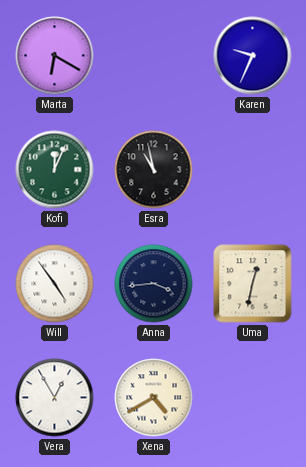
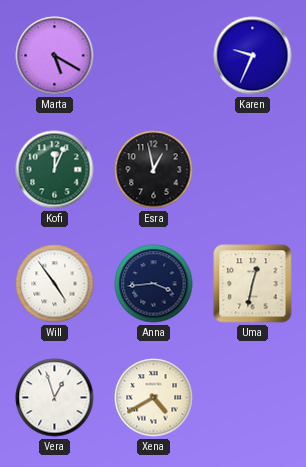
Marta: 6:20 -> 5:20 (55, 56)
Esra: 10:58 -> 12:58 (154, 170)
Vera: 12:55 -> 12:57 (55, 398)
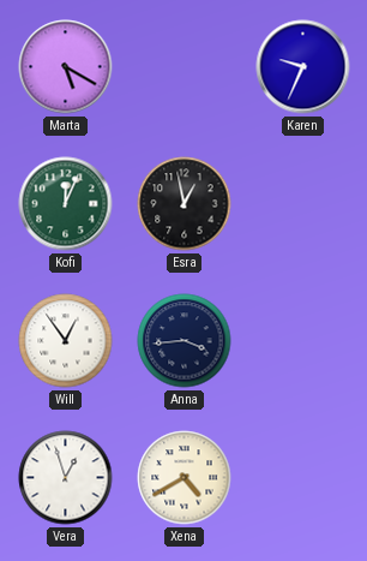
Will: 4:54 -> 12:54 (66, 341)
Uma: 12:32 -> none (253, 284)
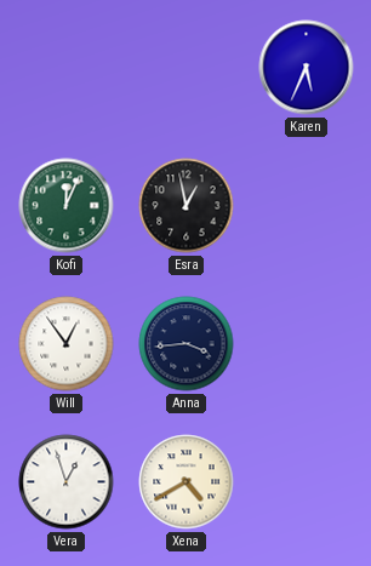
Marta: 5:20 -> none (66, 67)
Karen: 9:34 -> 5:34 (307, 68)
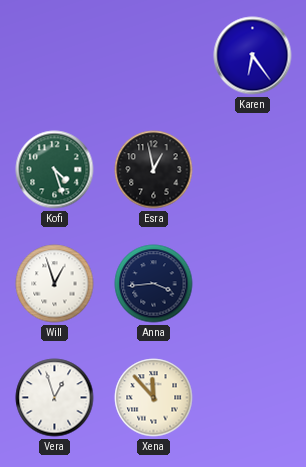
Karen: 5:34 -> 6:24 (253, 56)
Kofi: 12:04 -> 4:27 (55, 170)
Will: 12:54 -> 12:57 (55, 284)
Xena: 4:40 -> 11:53 (154, 398)
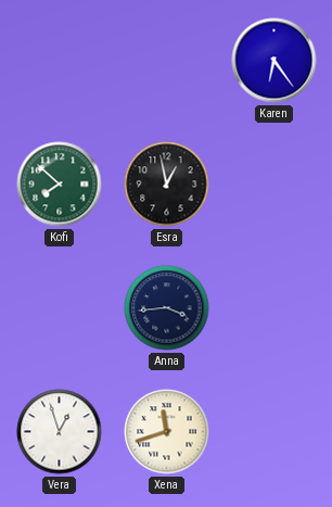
Kofi: 4:27 -> 7:52 (60, 185)
Will: 12:57 -> none (55, 284)
Xena: 11:53 -> 11:42 (167, 432)
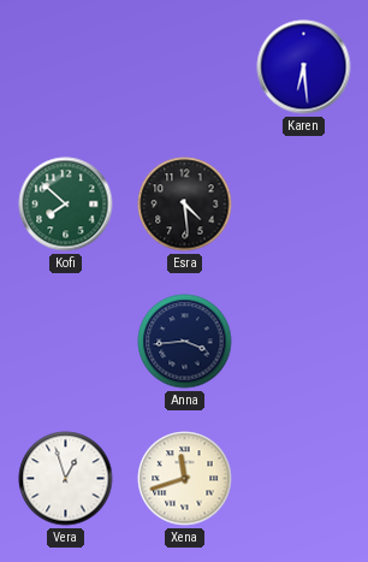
Karen: 6:24 -> 6:29 (304, 67)
Esra: 12:58 -> 4:29 (185, 205)
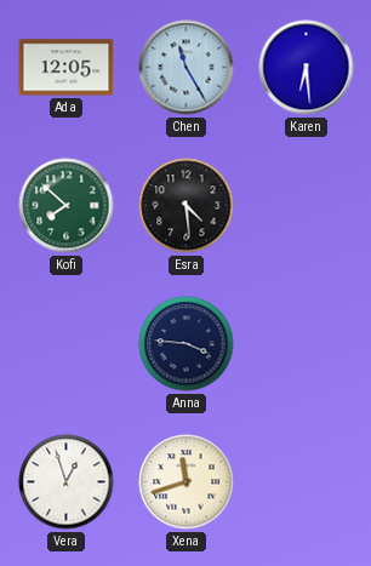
Ada: none -> 12:05 (67, 68)
Chen: none -> 11:25 (187, 68)
Anna: 3:44 -> 3:46 (187, 344)
